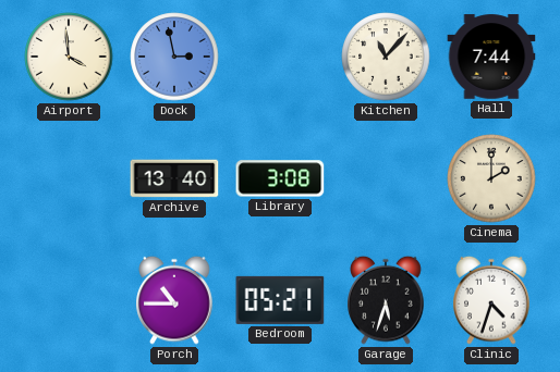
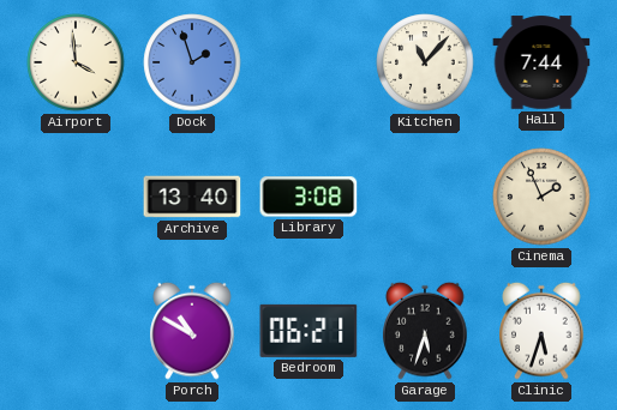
Dock: 2:58 -> 1:57 (192, 62)
Cinema: 2:00 -> 1:56 (541, 197)
Porch: 10:45 -> 10:50 (192, 331)
Bedroom: 05:21 -> 06:21 (308, 331)
Clinic: 4:33 -> 5:33 (541, 331)
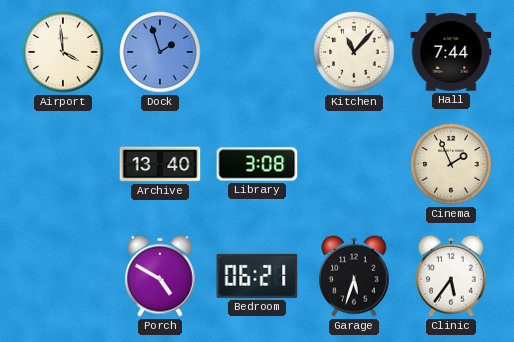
Porch: 10:50 -> 4:50 (160, 276)
Clinic: 5:33 -> 5:36 (451, 276)
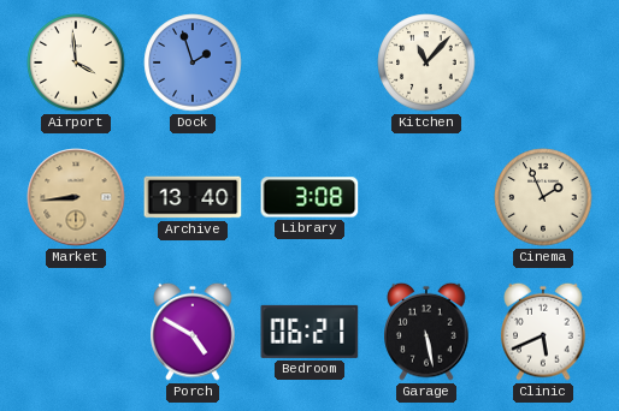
Hall: 7:44 -> none (451, 52)
Market: none -> 8:44 (76, 197)
Garage: 5:33 -> 5:28 (426, 332)
Clinic: 5:36 -> 5:41 (543, 332)
